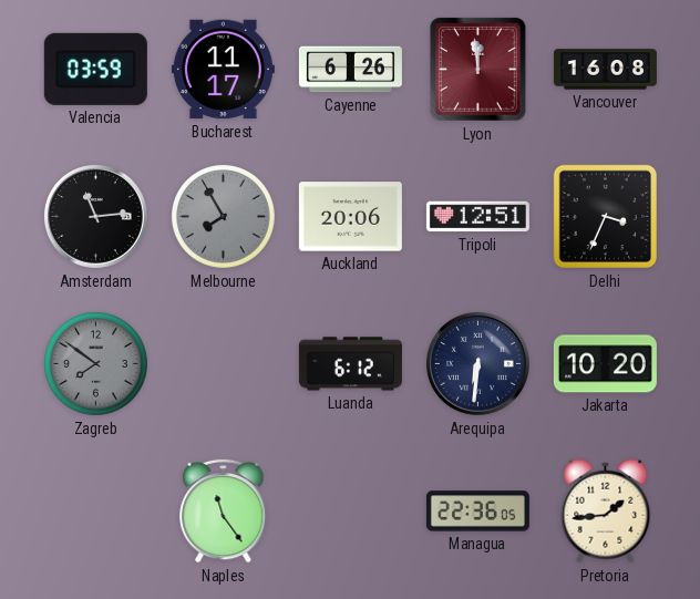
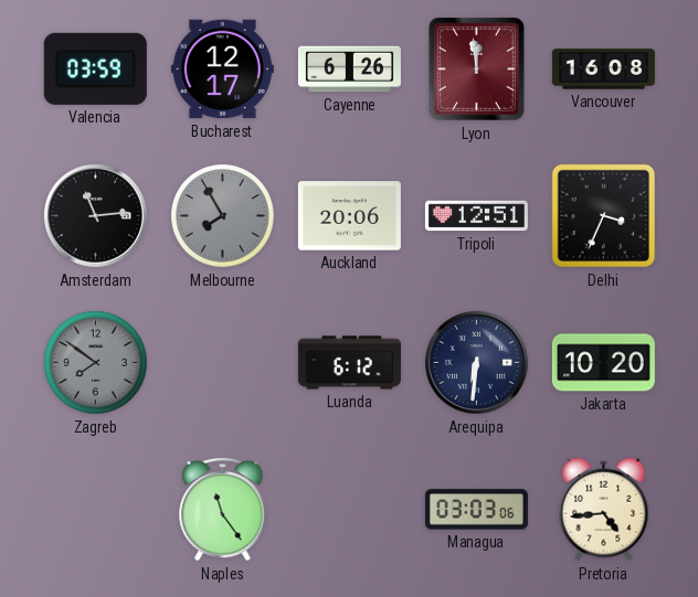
Bucharest: 11:17 -> 12:17 (222, 70)
Managua: 22:36 -> 03:03 (476, 510)
Pretoria: 1:44 -> 4:44 (604, 510)
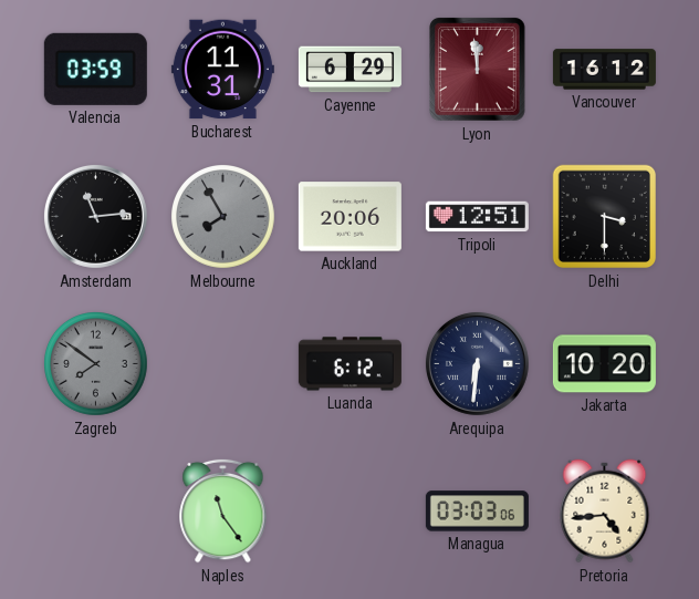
Bucharest: 12:17 -> 11:31 (222, 70)
Cayenne: 6:26 -> 6:29 (349, 70)
Vancouver: 16:08 -> 16:12 (604, 70)
Delhi: 3:34 -> 3:30 (605, 217)
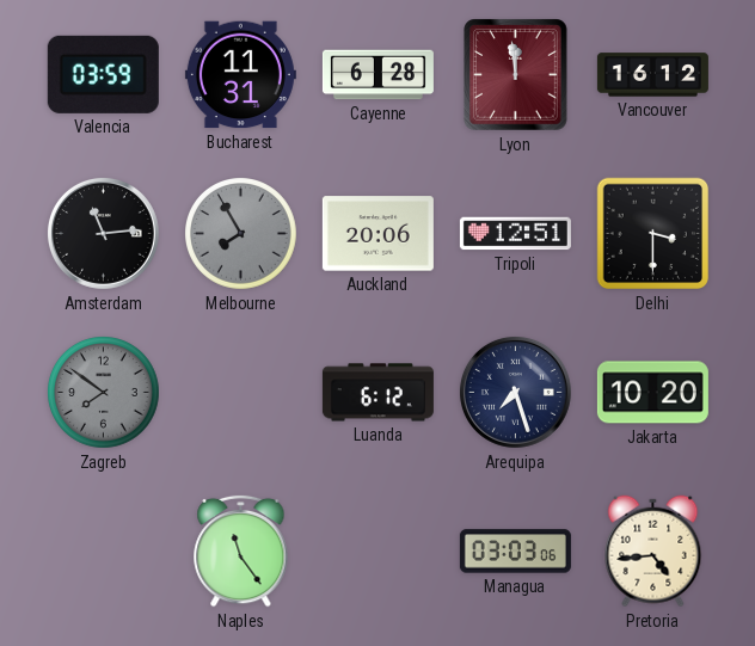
Cayenne: 6:29 -> 6:28 (377, 75)
Arequipa: 6:31 -> 7:27 (515, 392)
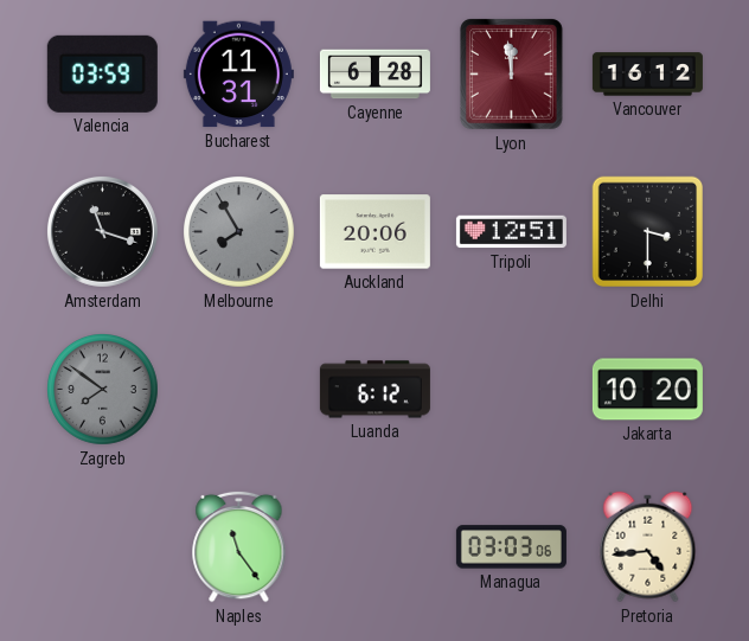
Amsterdam: 11:14 -> 11:18 (102, 231)
Arequipa: 7:27 -> none (515, 392)
